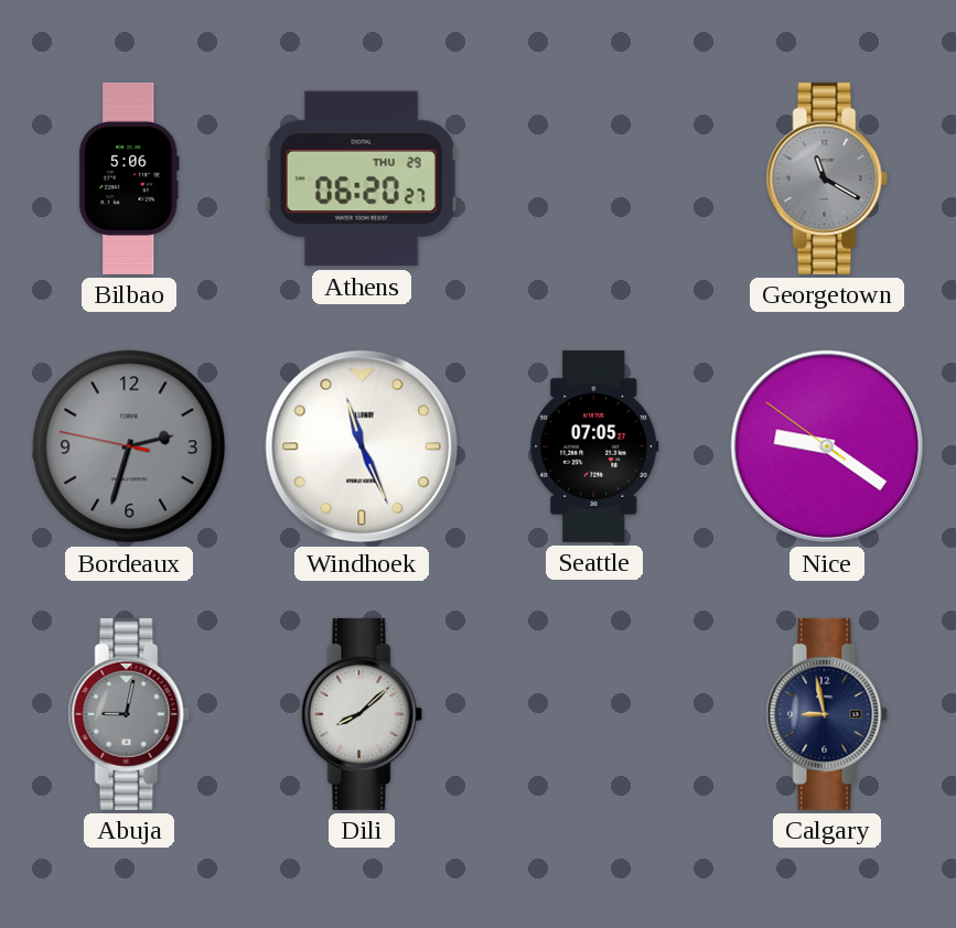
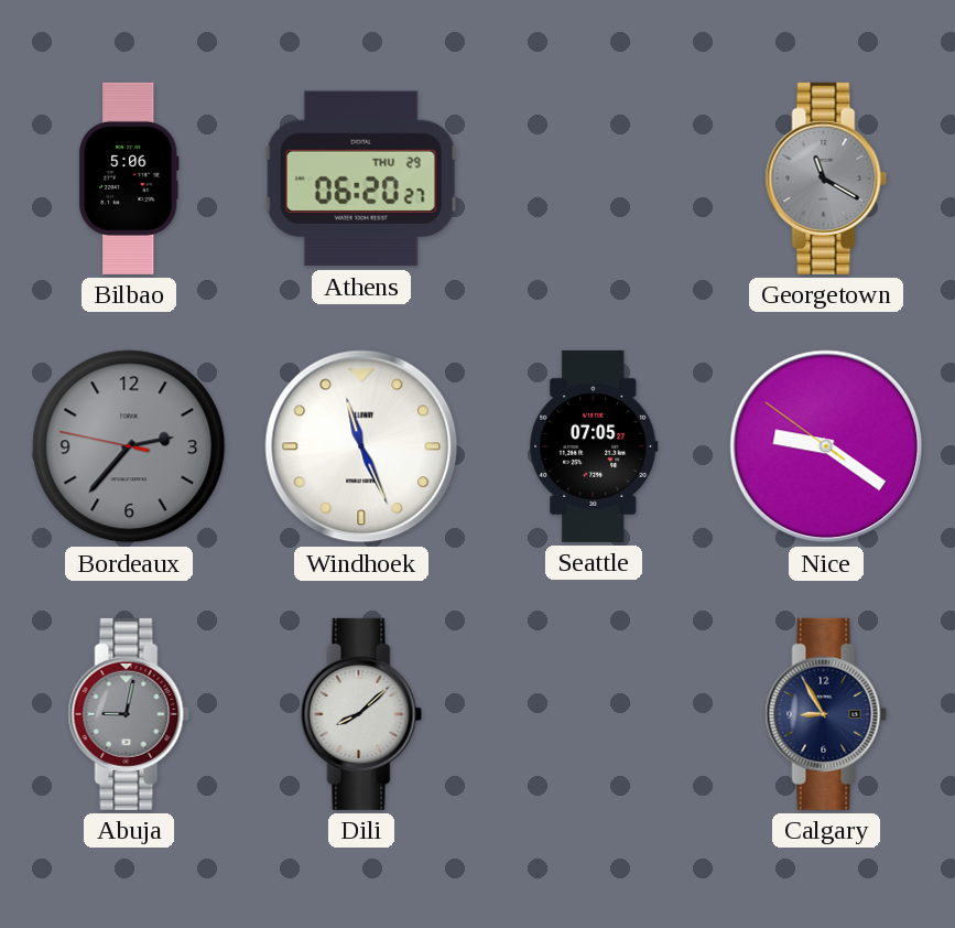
Bordeaux: 2:32 -> 2:36 (129, 446)
Calgary: 8:58 -> 8:55 (826, 714)
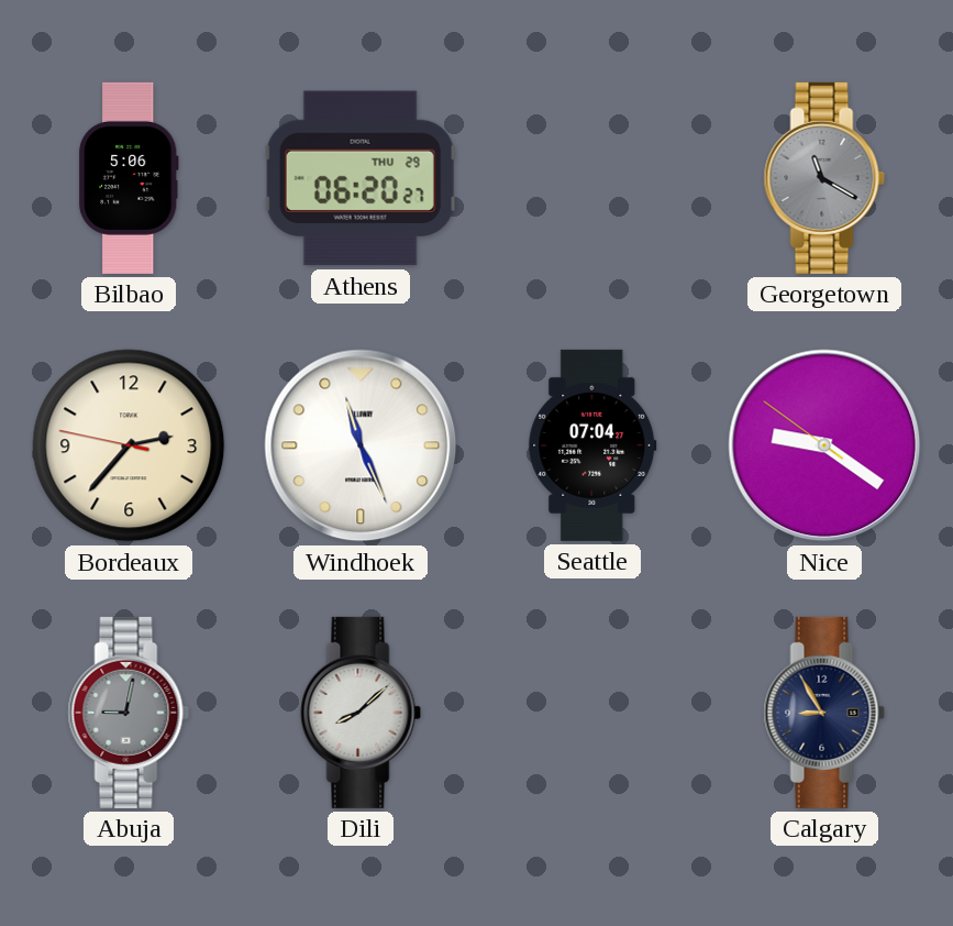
Bordeaux dial: grey -> cream (129, 445)
Seattle: 07:05 -> 07:04 (592, 445)
